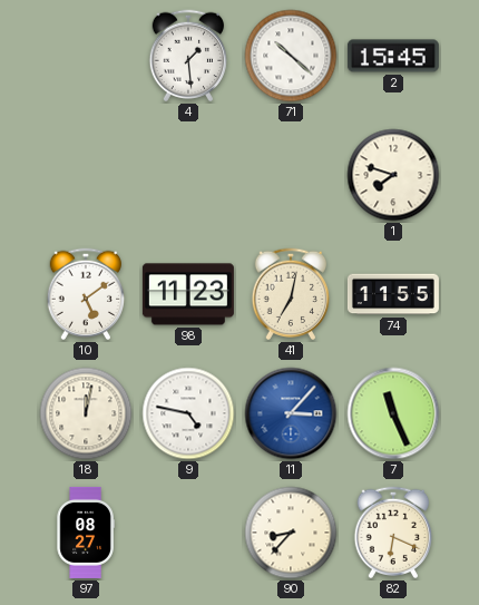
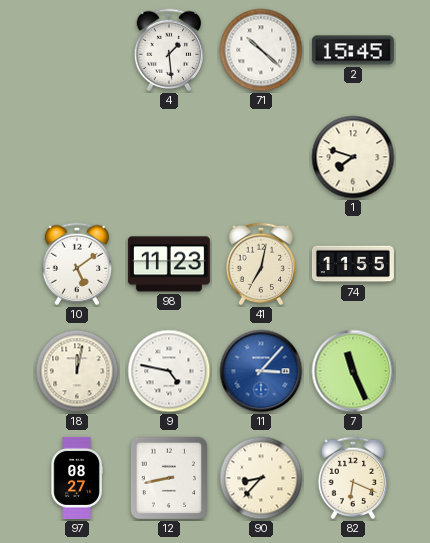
12: none -> 8:43 (169, 478)
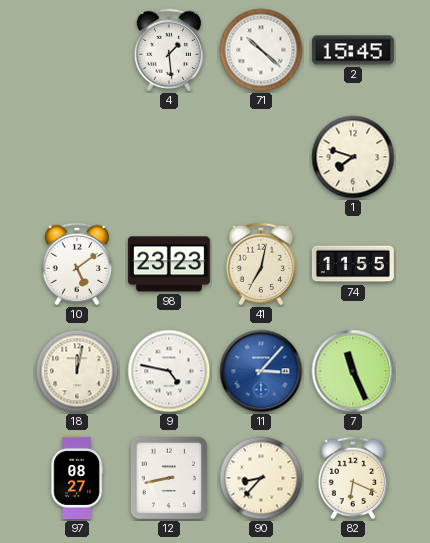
98: 11:23 -> 23:23 (169, 264)
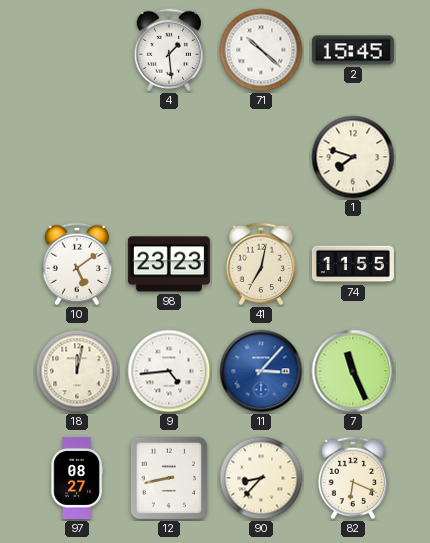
9: 4:47 -> 4:44 (169, 371)
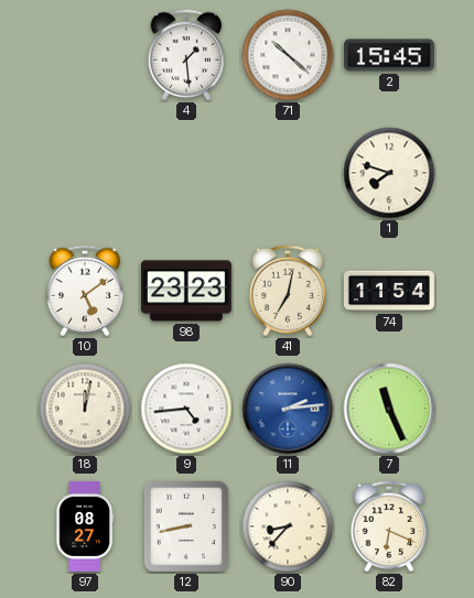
74: 11:55 -> 11:54 (389, 291)
11: 3:07 -> 2:14 (288, 409)
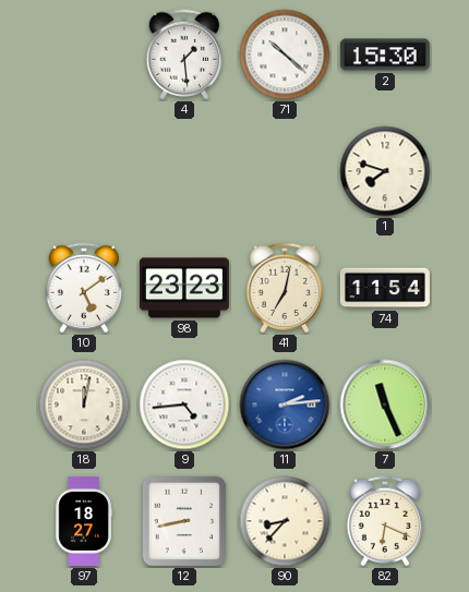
2: 15:45 -> 15:30 (385, 55)
97: 08:27 -> 18:27 (84, 521)
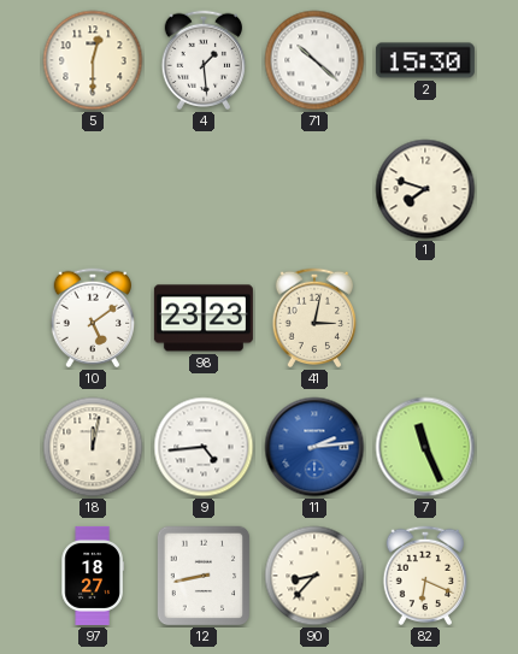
5: none -> 12:30 (93, 60)
41: 7:02 -> 3:02 (314, 318)
74: 11:54 -> none (385, 288)
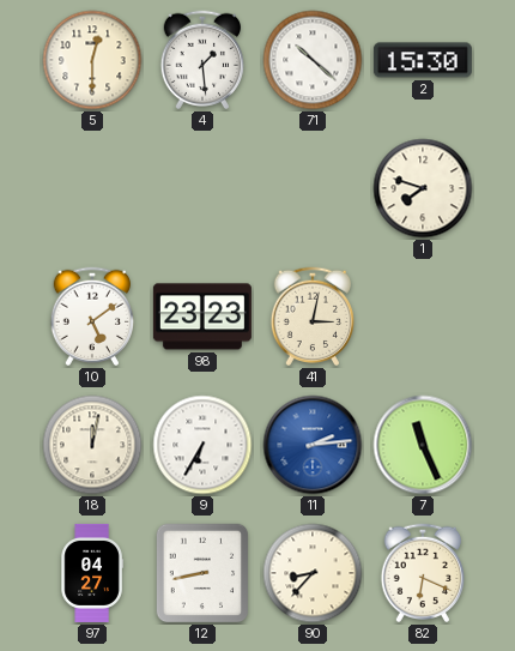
9: 4:44 -> 6:35 (202, 445)
97: 18:27 -> 04:27 (92, 573)
